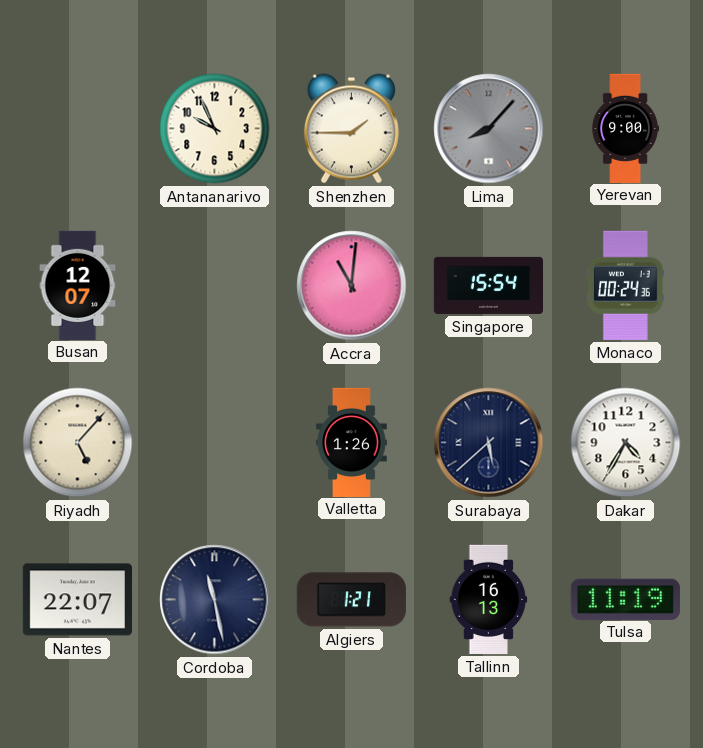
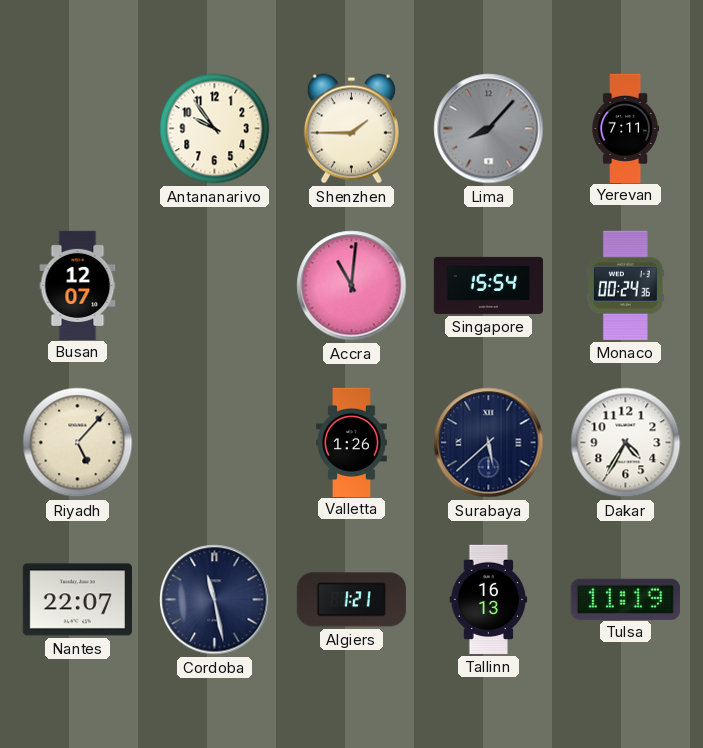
Antananarivo: 9:56 -> 9:54 (215, 129)
Yerevan: 9:00 -> 7:11 (625, 128)
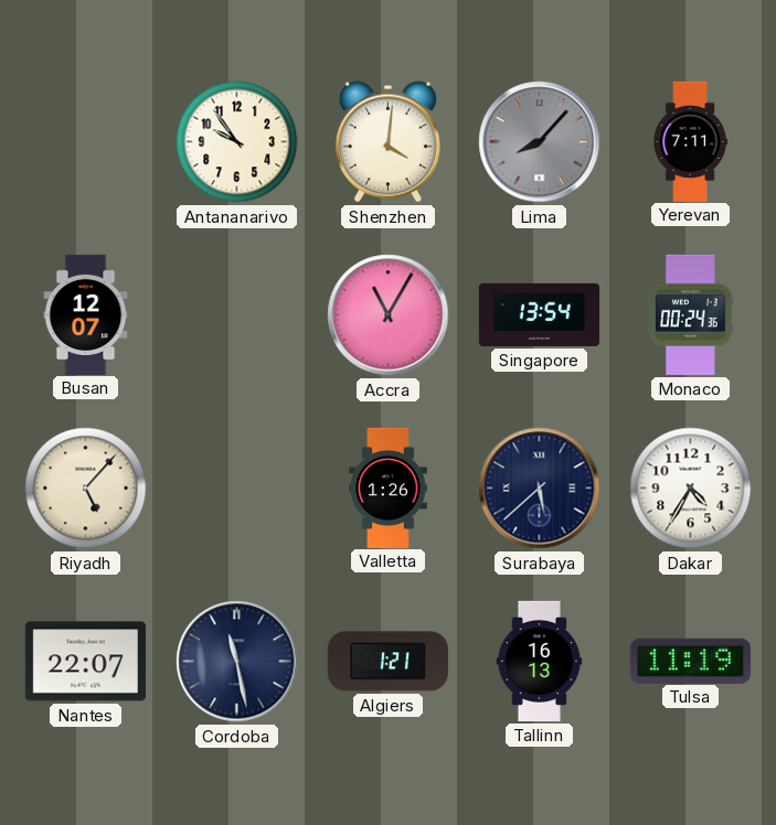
Shenzhen: 1:45 -> 4:01 (387, 142)
Accra: 11:01 -> 11:05 (389, 315)
Singapore: 15:54 -> 13:54 (539, 314)
